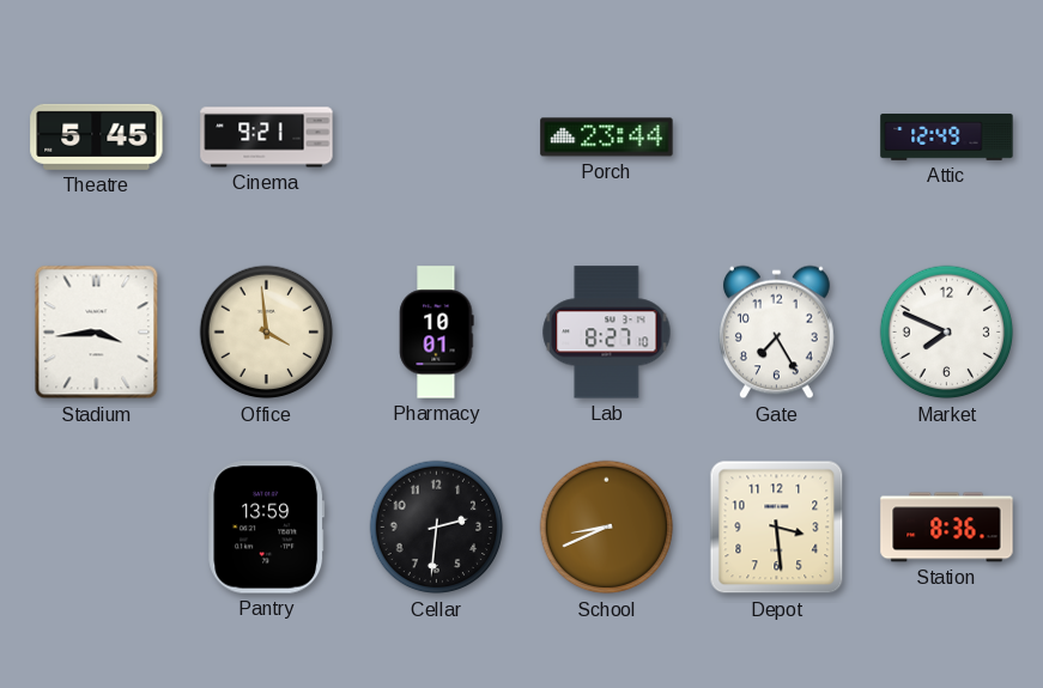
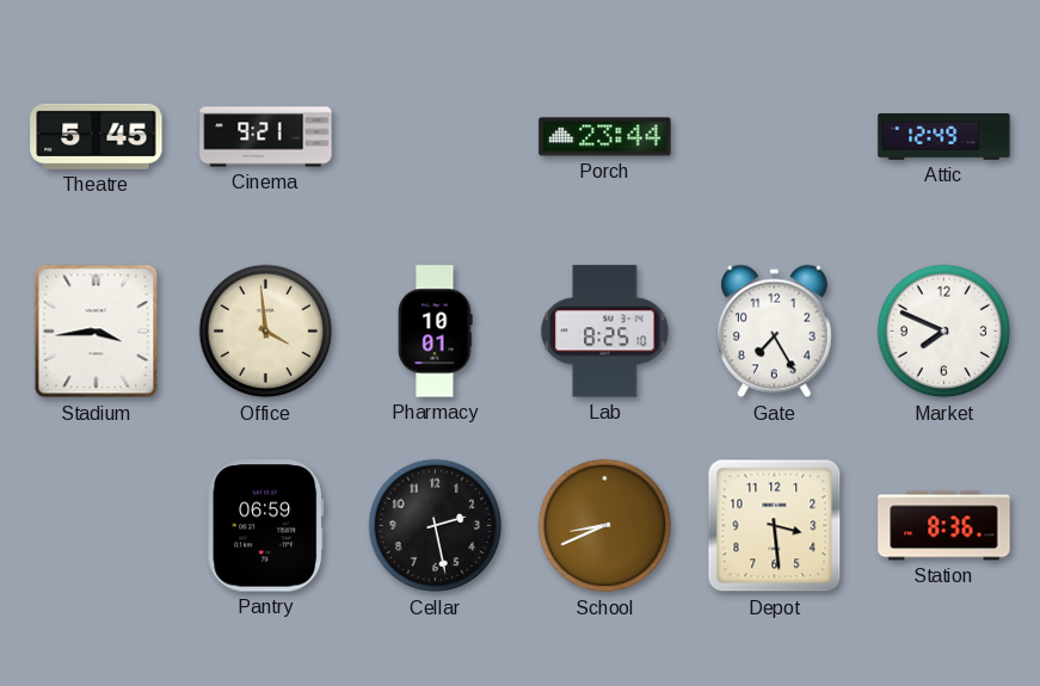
Lab: 8:27 -> 8:25 (605, 332)
Pantry: 13:59 -> 06:59 (266, 526)
Cellar: 2:31 -> 2:28 (436, 526)
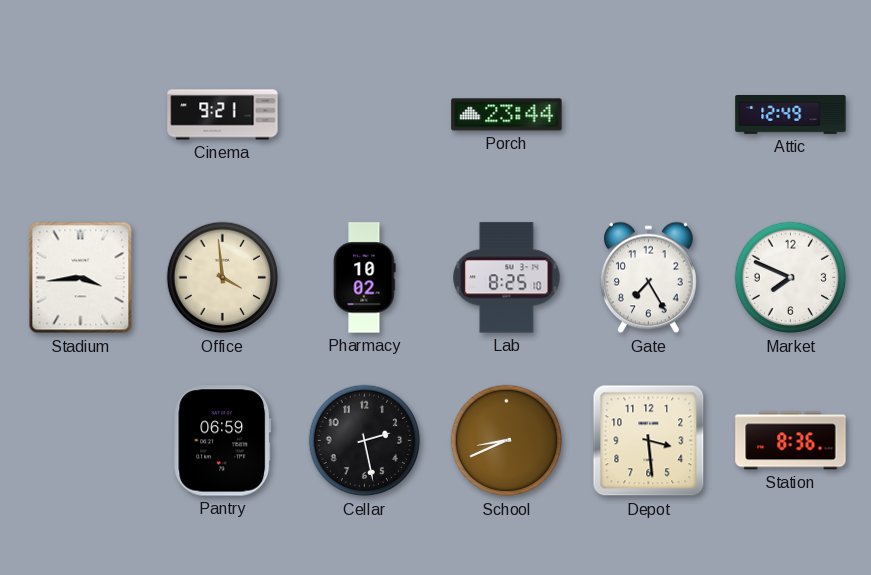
Theatre: 5:45 -> none (97, 136)
Pharmacy: 10:01 -> 10:02 (365, 278)
